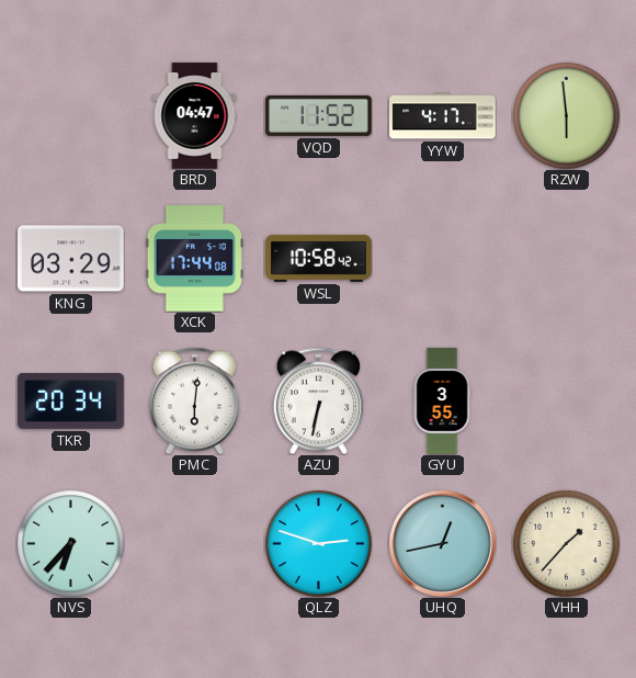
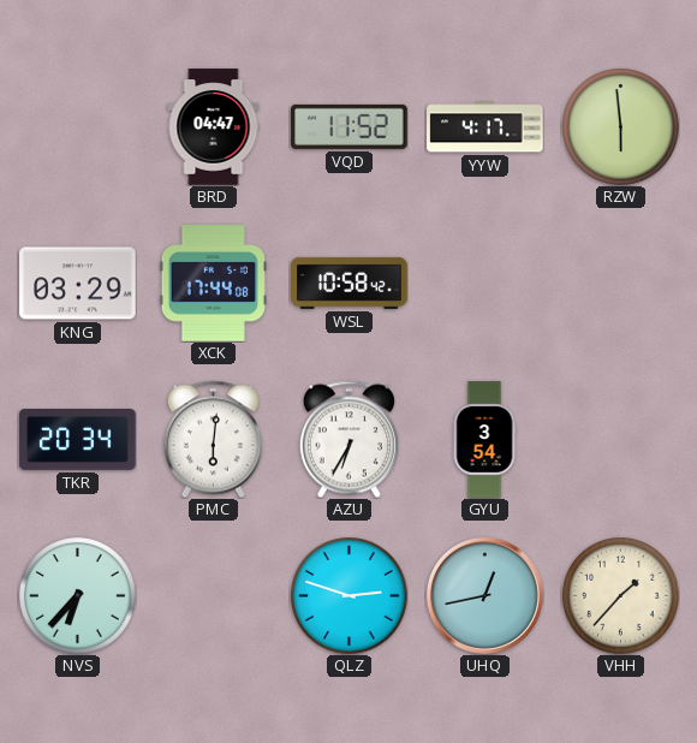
AZU: 6:32 -> 6:35 (348, 439)
GYU: 3:55 -> 3:54 (484, 440)
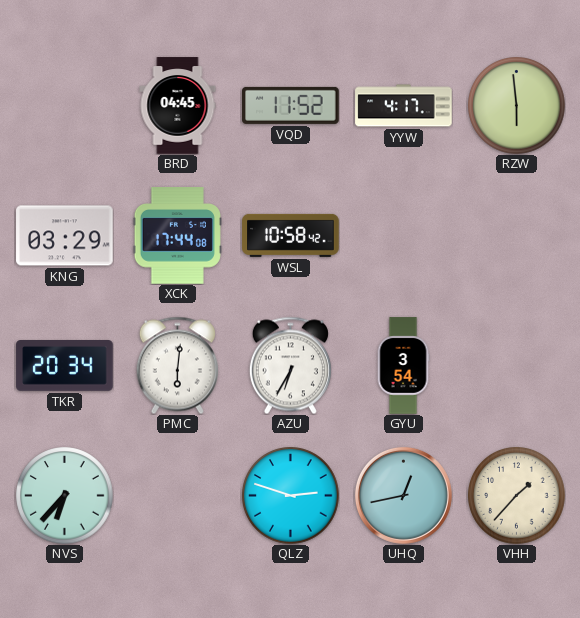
BRD: 04:47 -> 04:45 (178, 106)
